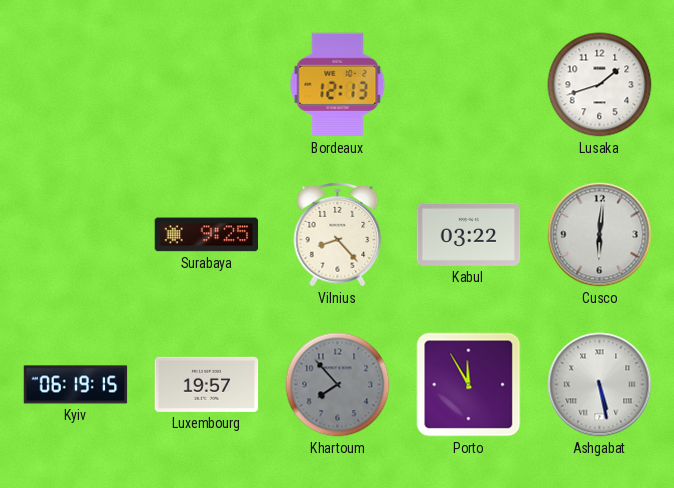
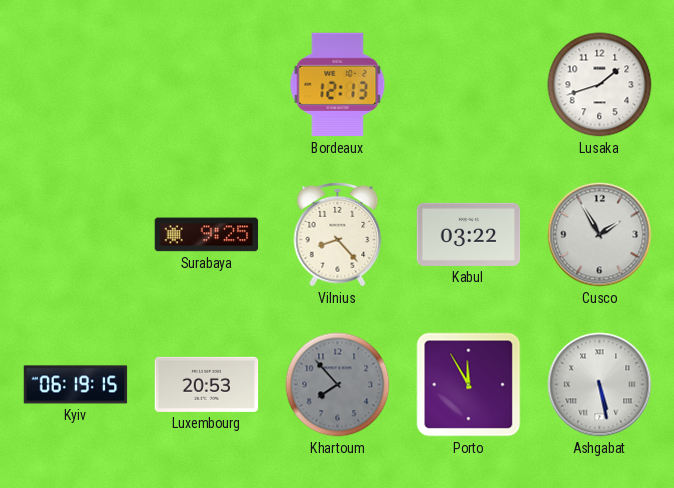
Cusco: 6:01 -> 1:55 (600, 235)
Luxembourg: 19:57 -> 20:53 (207, 384)
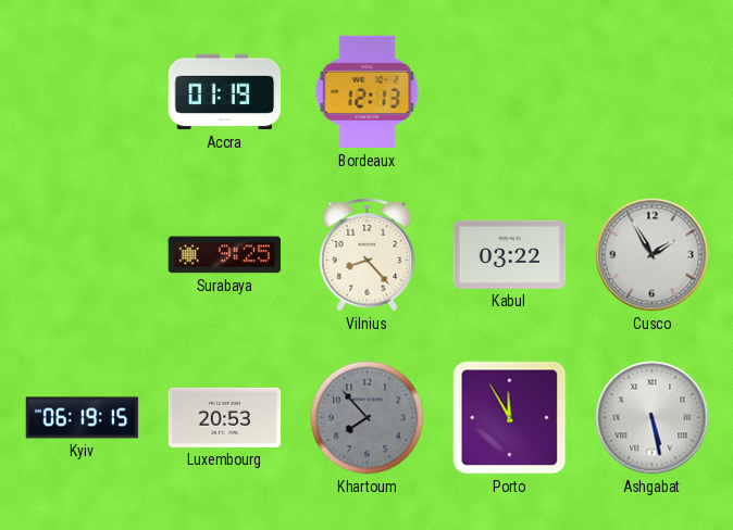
Accra: none -> 01:19 (225, 92)
Lusaka: 1:42 -> none (600, 85)
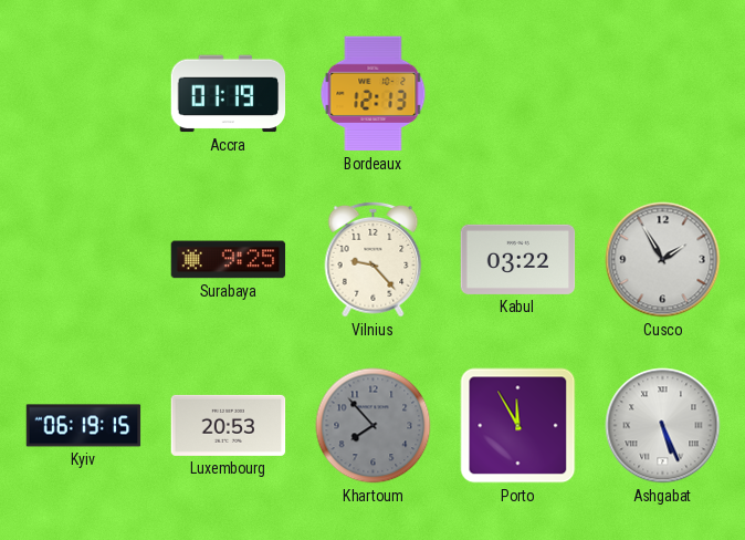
Vilnius: 8:23 -> 9:23 (374, 259)
Ashgabat: 5:28 -> 5:26 (663, 426)
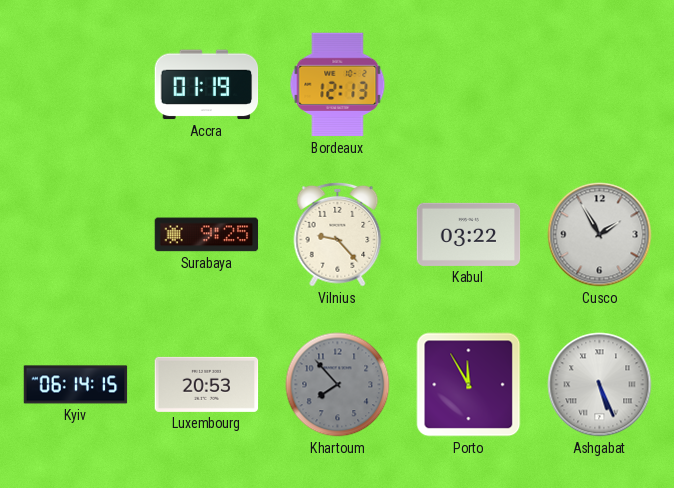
Kyiv: 06:19 -> 06:14 (76, 385)
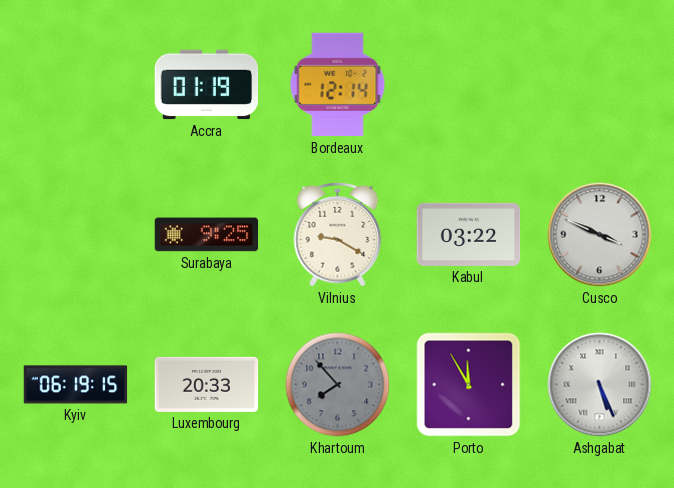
Bordeaux: 12:13 -> 12:14 (338, 85)
Vilnius: 9:23 -> 9:20 (338, 234)
Cusco: 1:55 -> 3:49 (600, 235)
Kyiv: 06:14 -> 06:19 (76, 385)
Luxembourg: 20:53 -> 20:33 (207, 384)
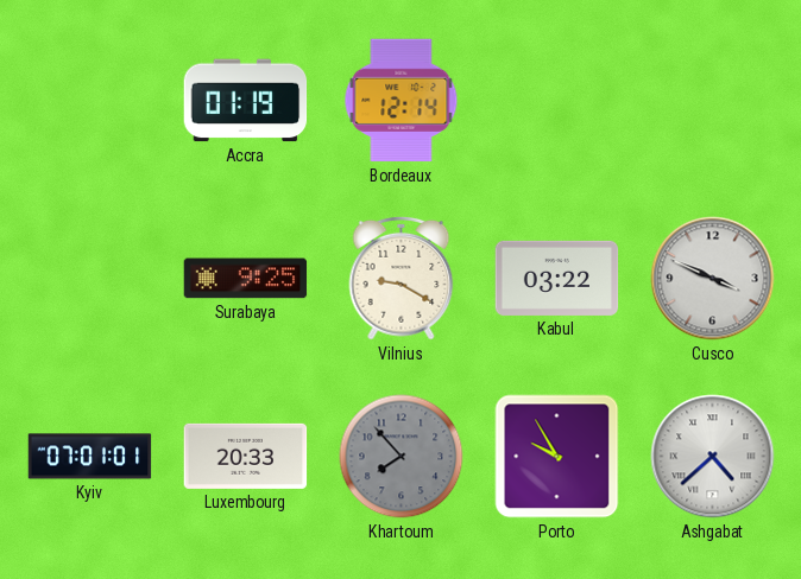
Kyiv: 06:19 -> 07:01 (90, 457)
Porto: 11:55 -> 9:55 (557, 457)
Ashgabat: 5:26 -> 4:38 (713, 457)
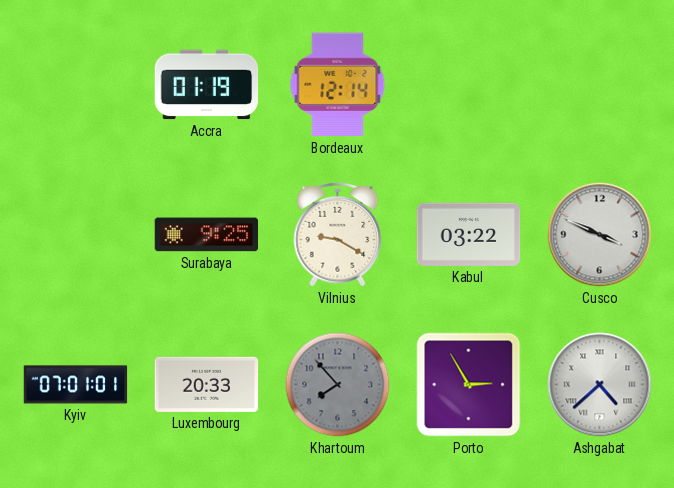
Porto: 9:55 -> 2:55 (469, 385)
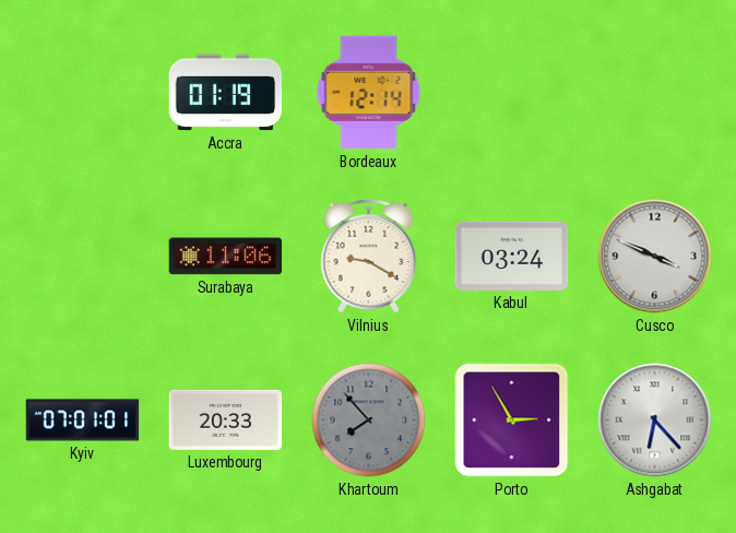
Surabaya: 9:25 -> 11:06 (226, 257)
Kabul: 03:22 -> 03:24 (512, 256)
Ashgabat: 4:38 -> 6:23 (655, 421)
